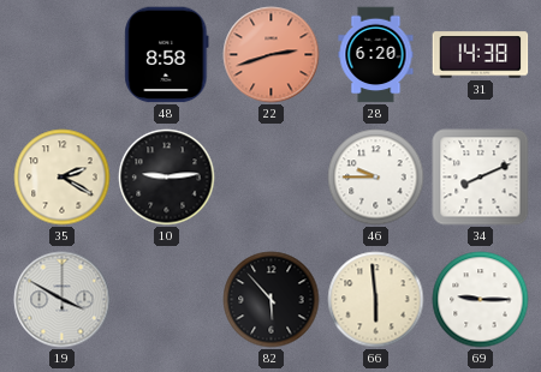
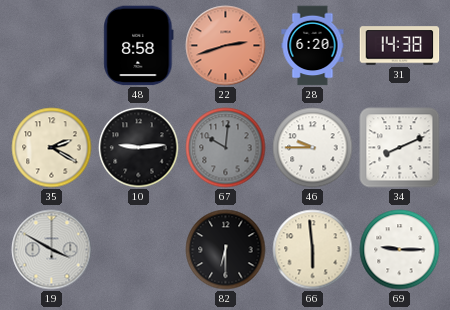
67: none -> 10:01 (226, 148)
82: 5:53 -> 6:30 (226, 250)
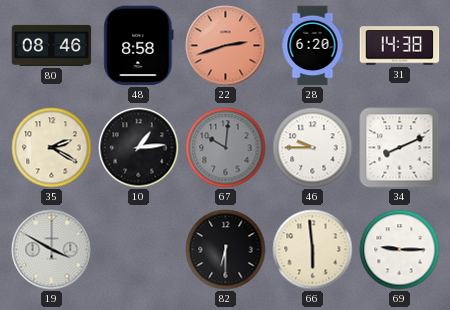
80: none -> 08:46 (52, 45)
10: 9:14 -> 1:14 (139, 148)
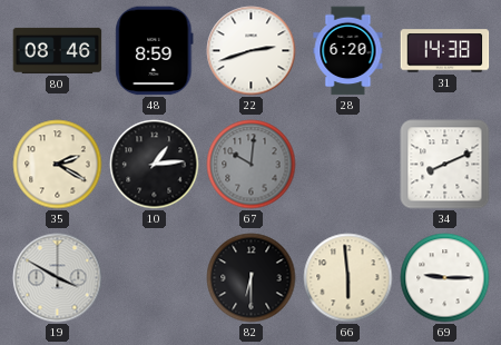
48: 8:58 -> 8:59 (155, 51)
22 dial: salmon -> white (252, 51)
46: 9:45 -> none (313, 148)
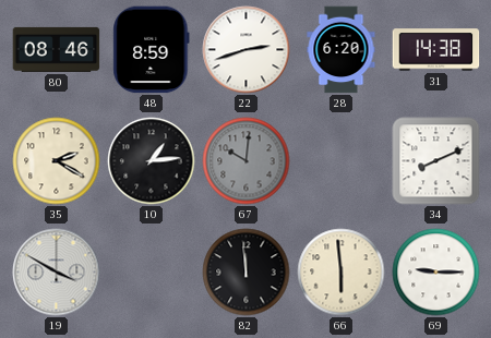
82: 6:30 -> 11:59 (247, 273)
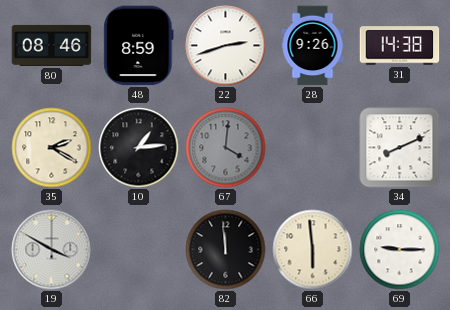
28: 6:20 -> 9:26 (313, 46)
67: 10:01 -> 4:01 (226, 148)
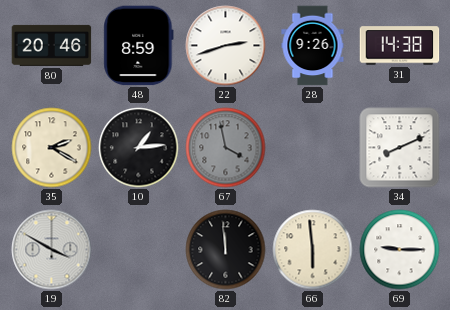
80: 08:46 -> 20:46 (52, 45)
67: 4:01 -> 3:58 (226, 148)
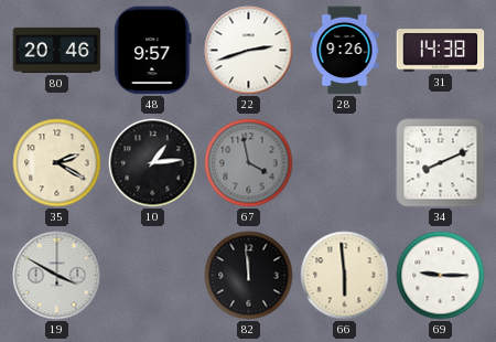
48: 8:59 -> 9:57 (153, 51)
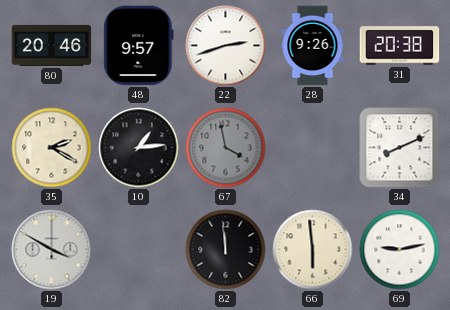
31: 14:38 -> 20:38 (400, 46)
69: 9:15 -> 9:13 (400, 250)
